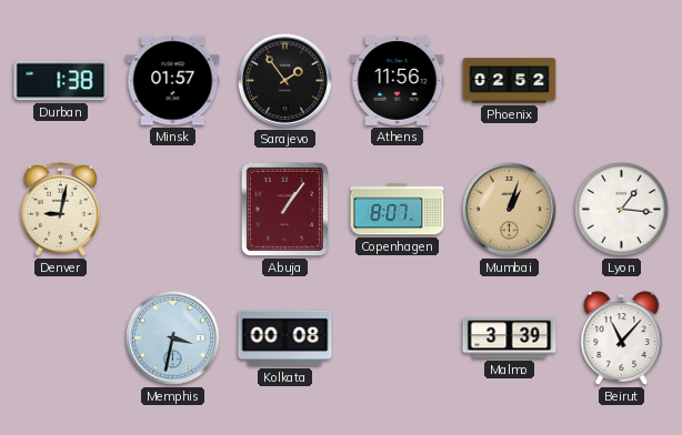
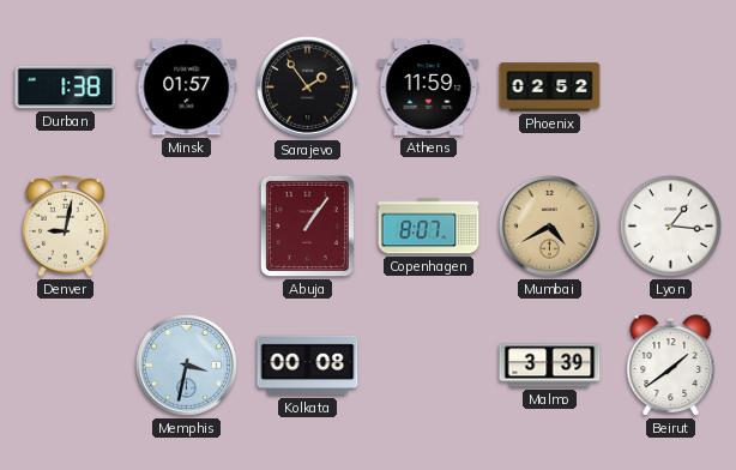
Athens: 11:56 -> 11:59 (429, 88)
Mumbai: 1:03 -> 4:40 (549, 225)
Beirut: 11:07 -> 1:39 (671, 366)
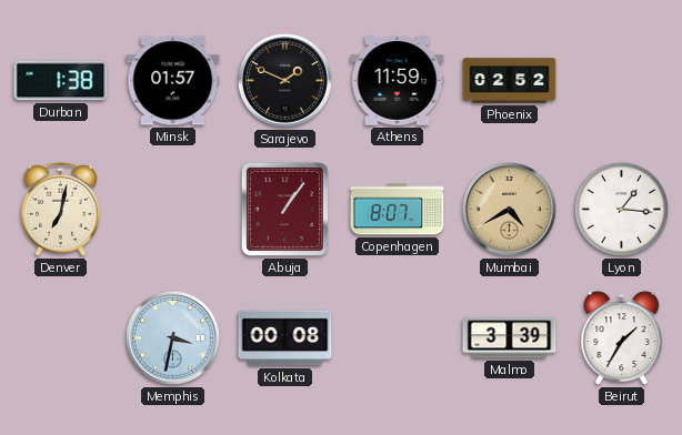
Sarajevo: 1:54 -> 1:49 (284, 80)
Denver: 9:02 -> 7:02 (61, 209)
Beirut: 1:39 -> 1:35 (622, 338)
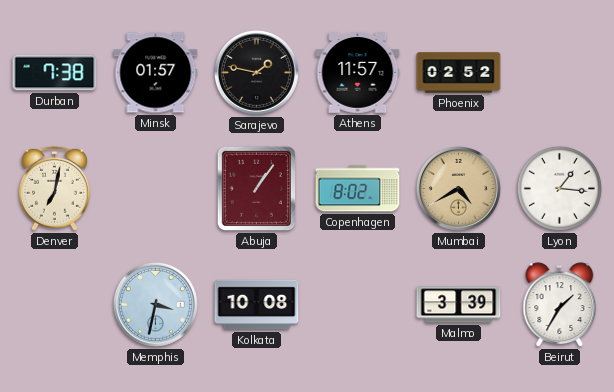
Durban: 1:38 -> 7:38 (55, 73)
Sarajevo: 1:49 -> 1:47 (256, 72)
Athens: 11:59 -> 11:57 (358, 73)
Copenhagen: 8:07 -> 8:02 (358, 189)
Kolkata: 00:08 -> 10:08 (257, 305)
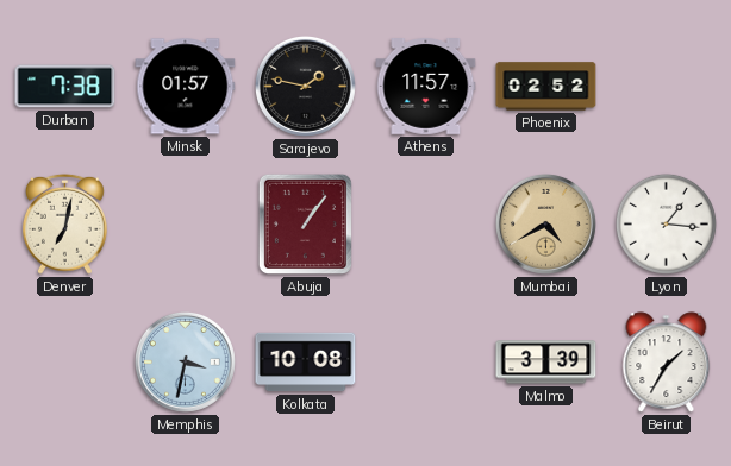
Copenhagen: 8:02 -> none (358, 189)
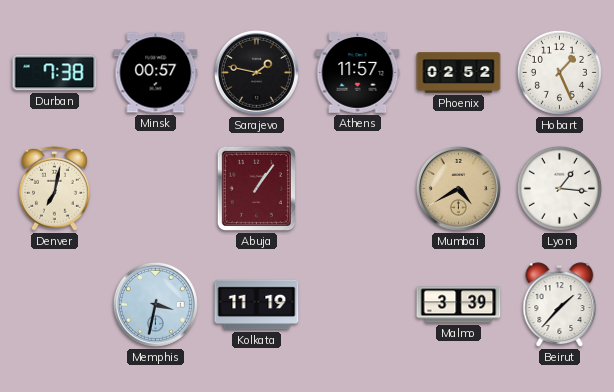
Minsk: 01:57 -> 00:57 (156, 73)
Hobart: none -> 1:26 (559, 72)
Kolkata: 10:08 -> 11:19 (257, 305)
Beirut: 1:35 -> 1:37 (560, 305)
